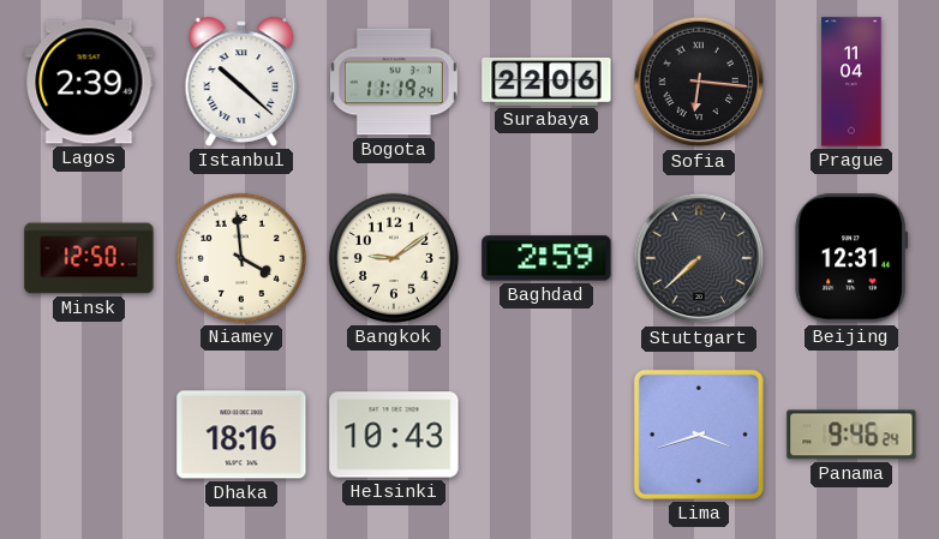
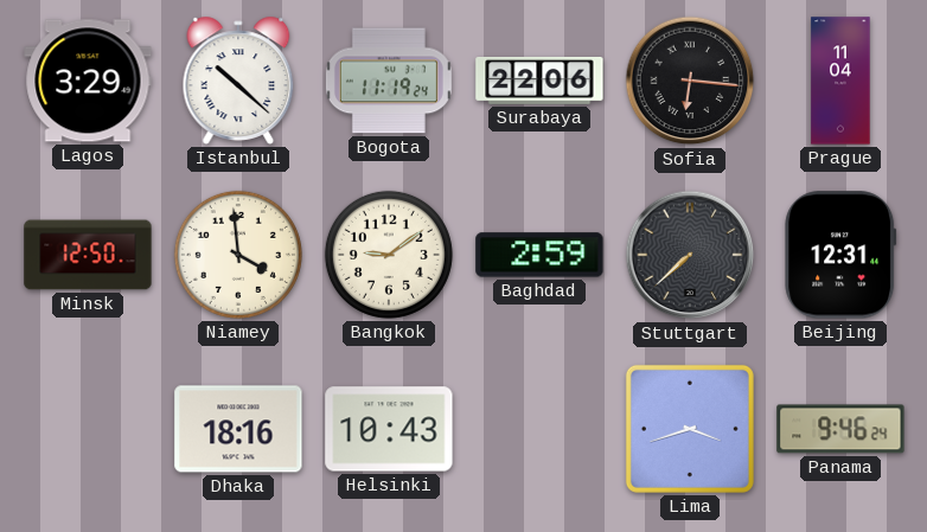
Lagos: 2:39 -> 3:29 (88, 81)
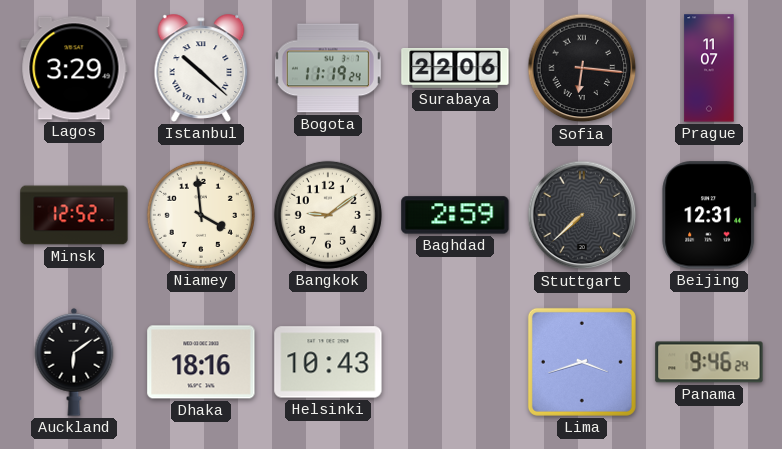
Prague: 11:04 -> 11:07 (709, 68)
Minsk: 12:50 -> 12:52 (74, 215)
Auckland: none -> 6:09 (74, 362)
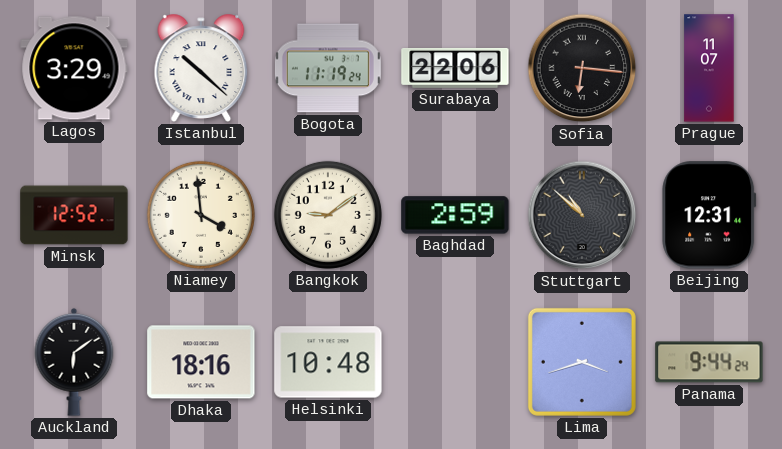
Stuttgart: 7:38 -> 10:52 (582, 215)
Helsinki: 10:43 -> 10:48 (328, 362)
Panama: 9:46 -> 9:44 (709, 362)
